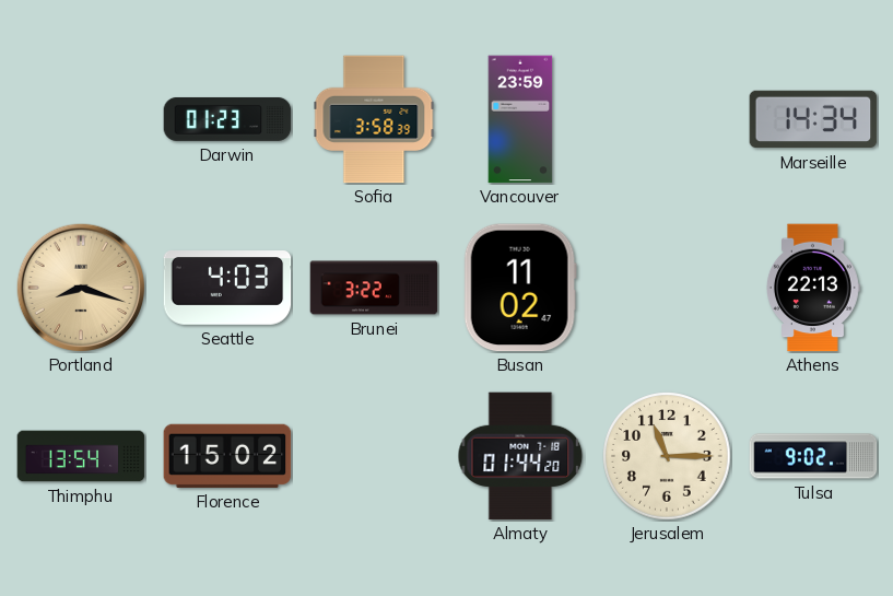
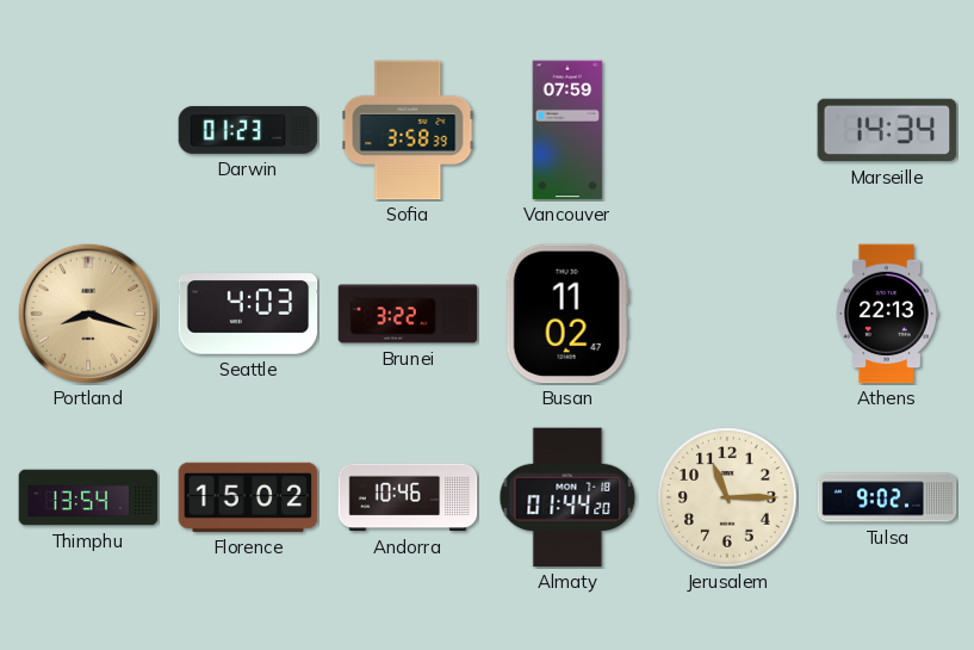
Vancouver: 23:59 -> 07:59 (567, 130)
Andorra: none -> 10:46 (408, 497)
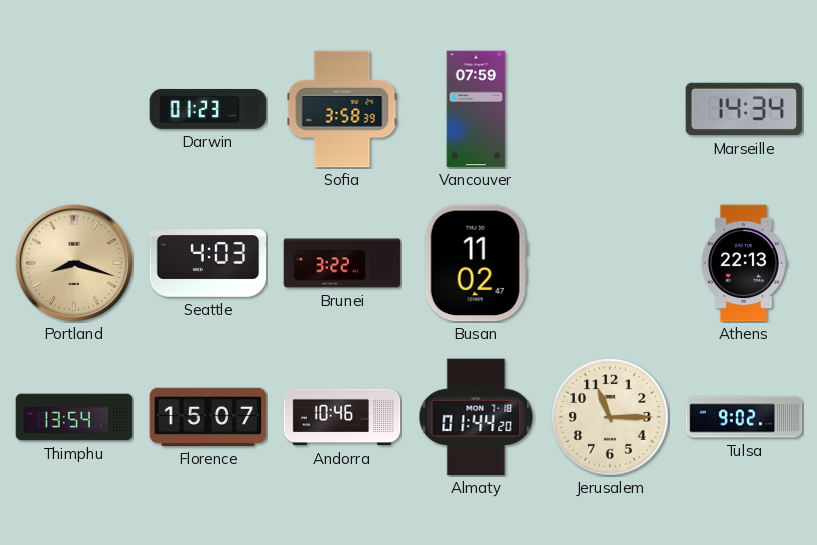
Florence: 15:02 -> 15:07 (208, 417)
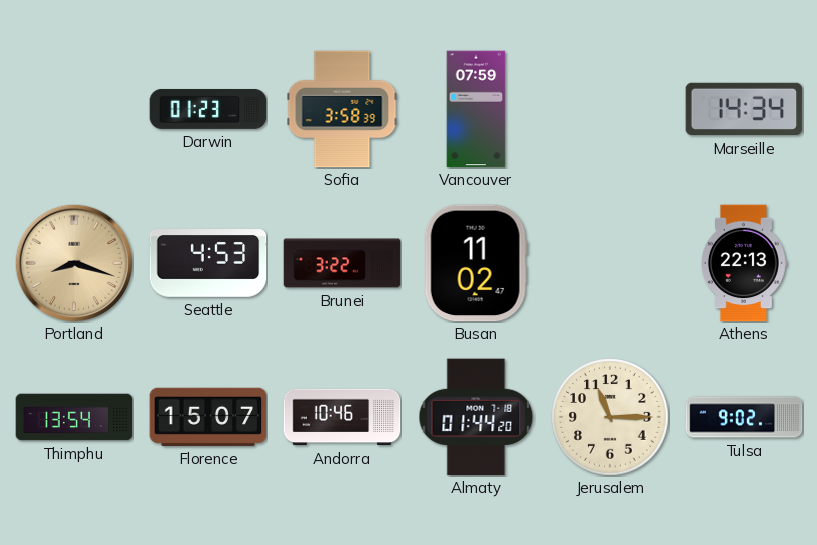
Seattle: 4:03 -> 4:53 (208, 264)
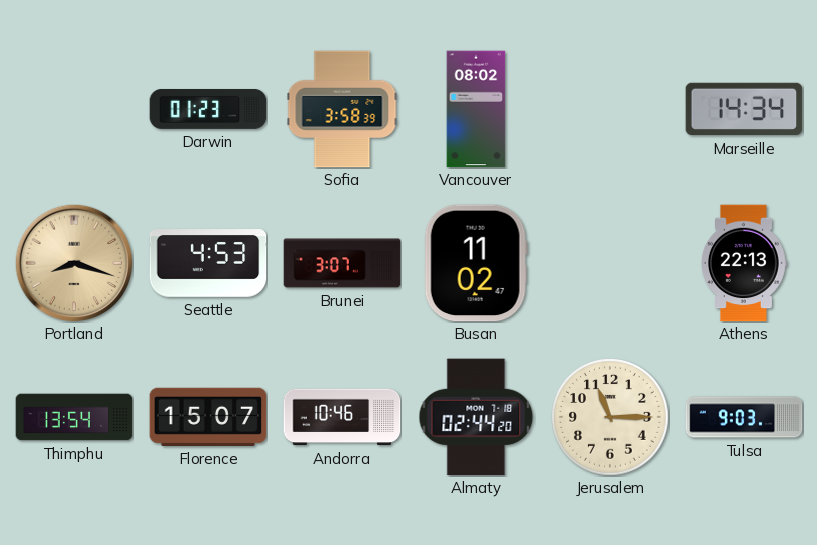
Vancouver: 07:59 -> 08:02 (476, 109)
Brunei: 3:22 -> 3:07 (342, 263)
Almaty: 01:44 -> 02:44 (476, 417)
Tulsa: 9:02 -> 9:03 (744, 417)
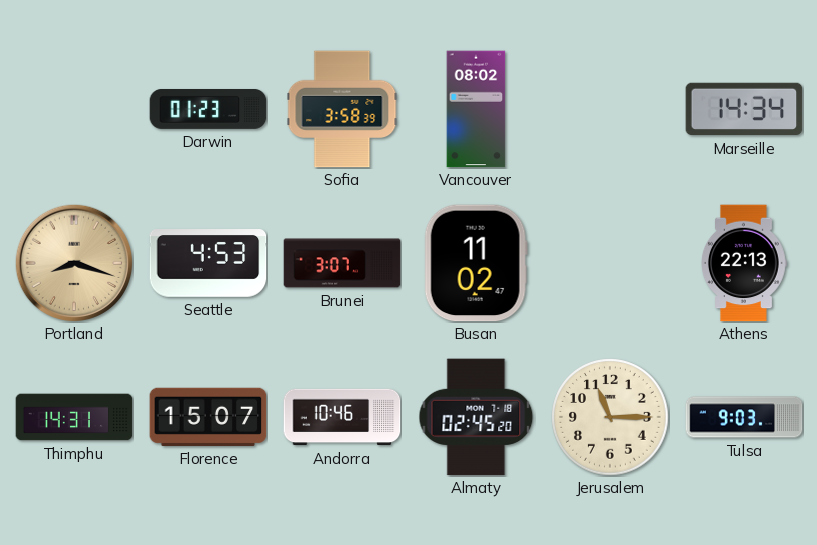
Thimphu: 13:54 -> 14:31 (74, 417)
Almaty: 02:44 -> 02:45 (476, 417)
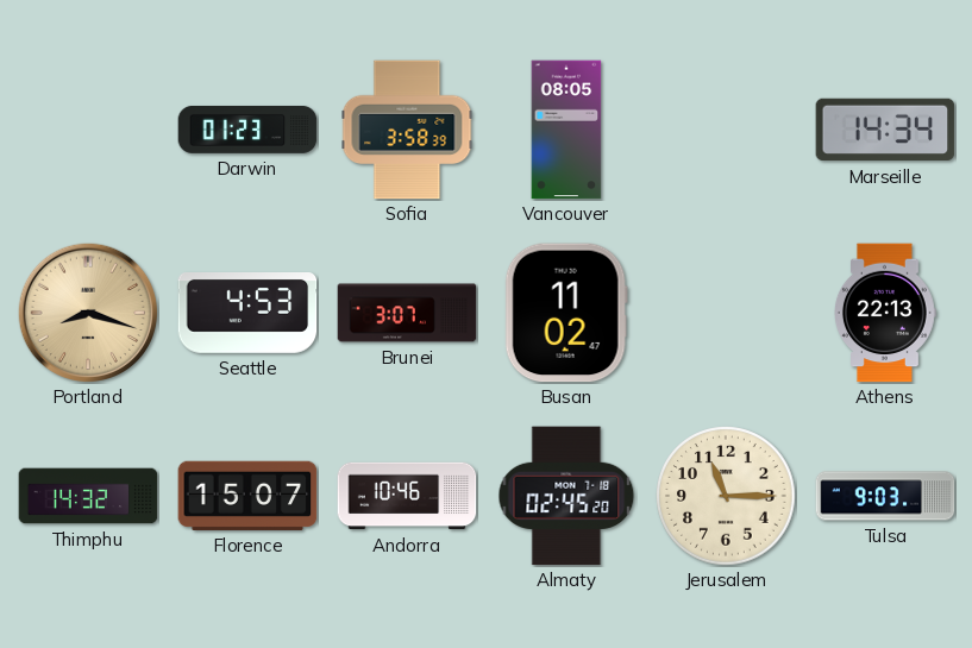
Vancouver: 08:02 -> 08:05 (566, 130)
Thimphu: 14:31 -> 14:32 (88, 496)
